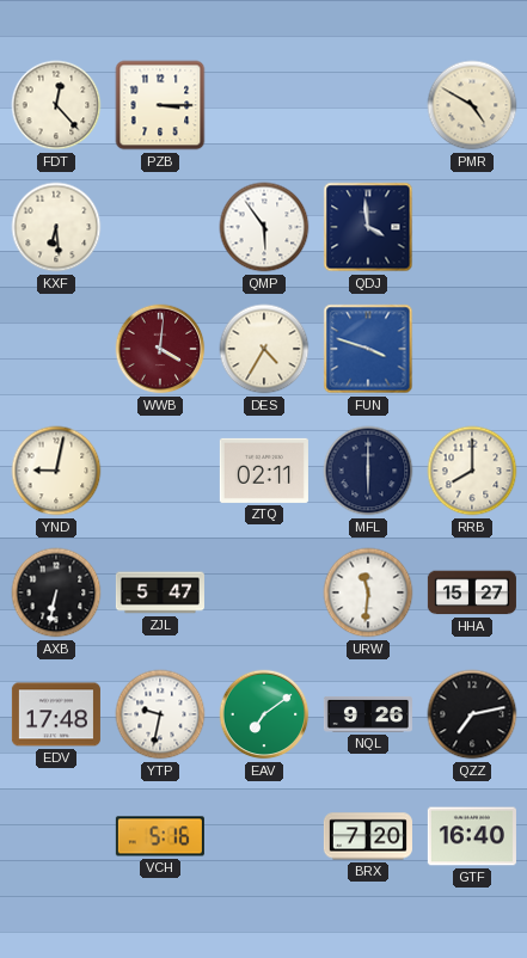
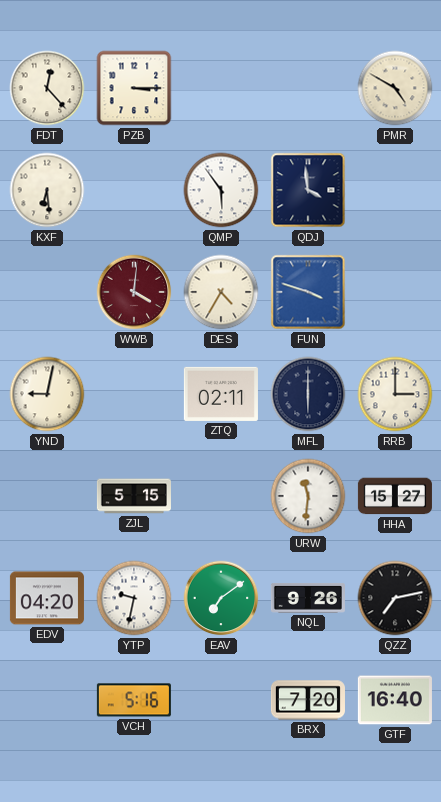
RRB: 8:00 -> 3:00 (395, 394)
AXB: 6:32 -> none (56, 592)
ZJL: 5:47 -> 5:15 (134, 496)
EDV: 17:48 -> 04:20 (47, 598)
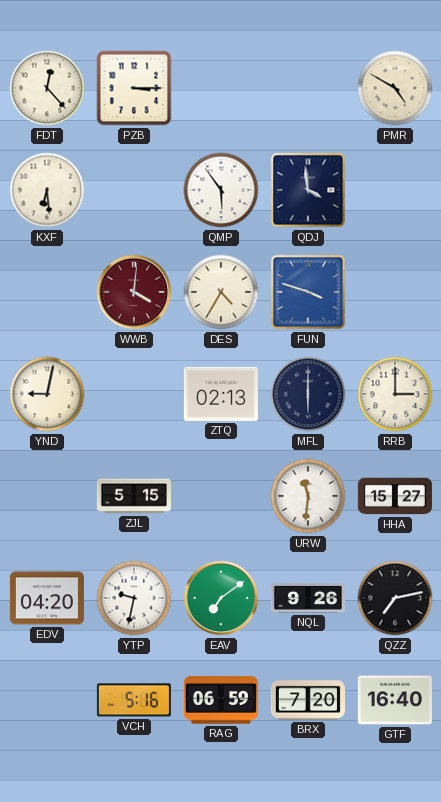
ZTQ: 02:11 -> 02:13 (221, 394)
RAG: none -> 06:59 (221, 700)
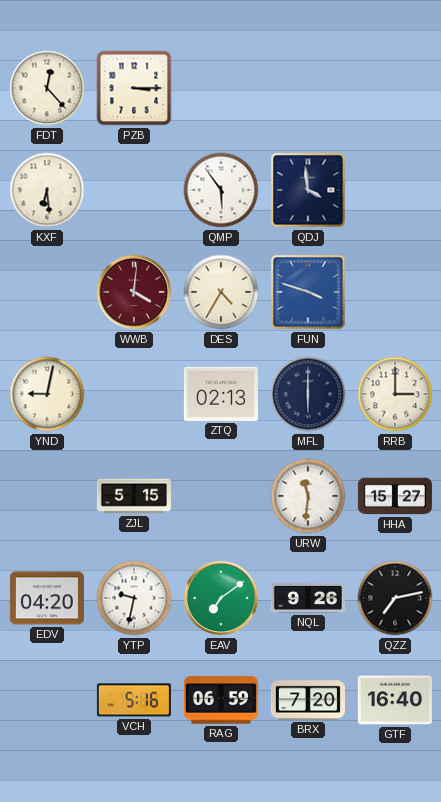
PMR: 4:50 -> none (395, 88)
